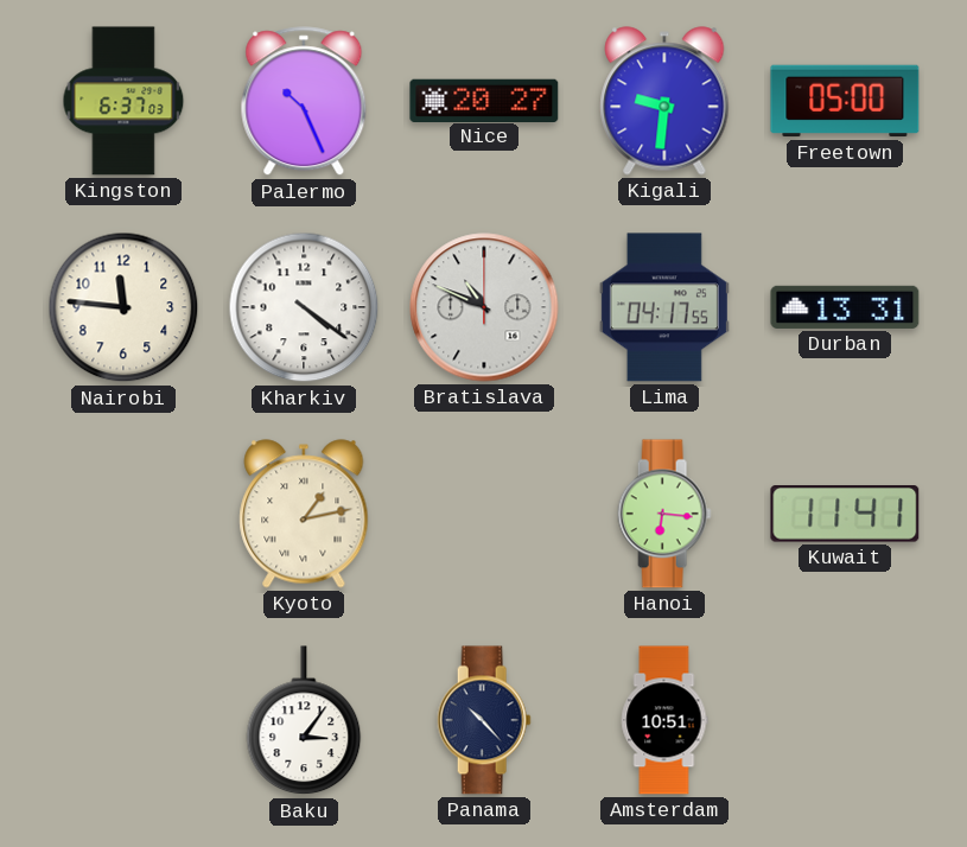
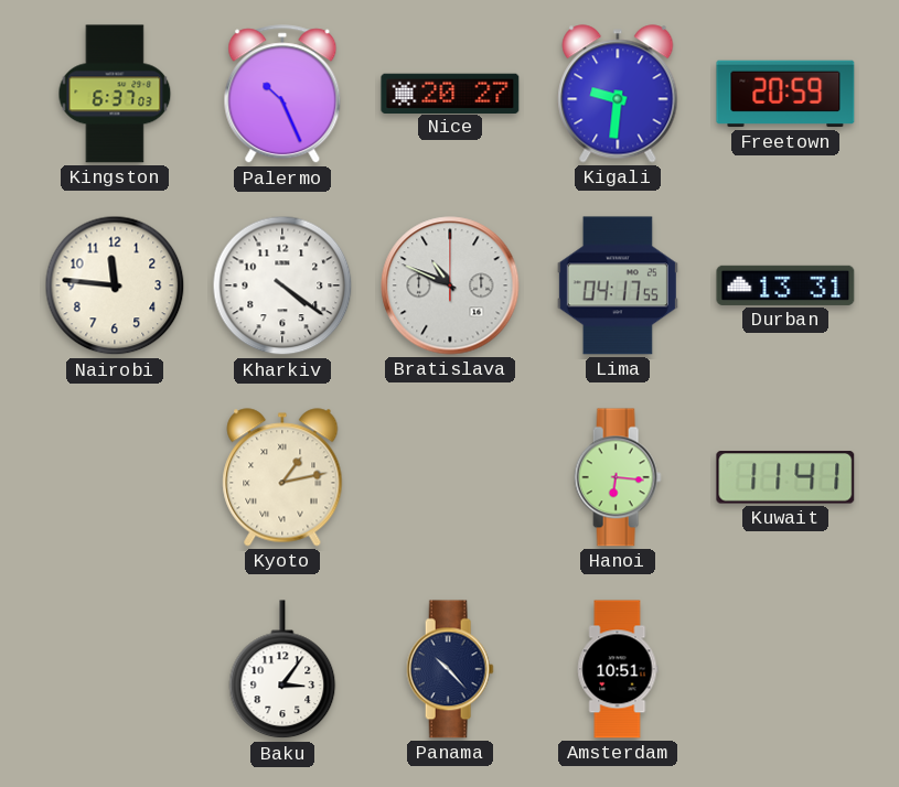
Freetown: 05:00 -> 20:59 (785, 94)
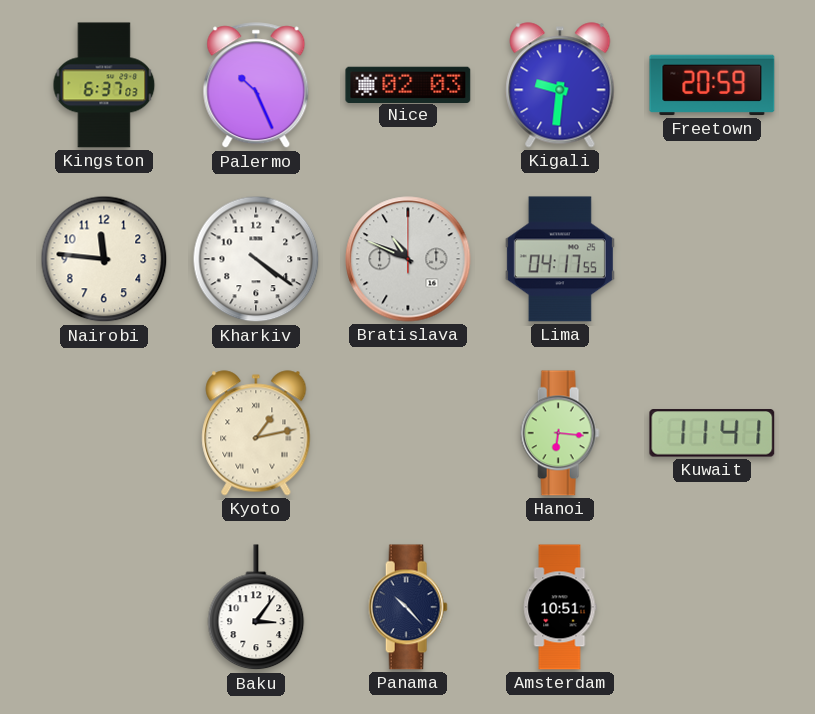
Nice: 20:27 -> 02:03 (408, 84)
Durban: 13:31 -> none (785, 285)
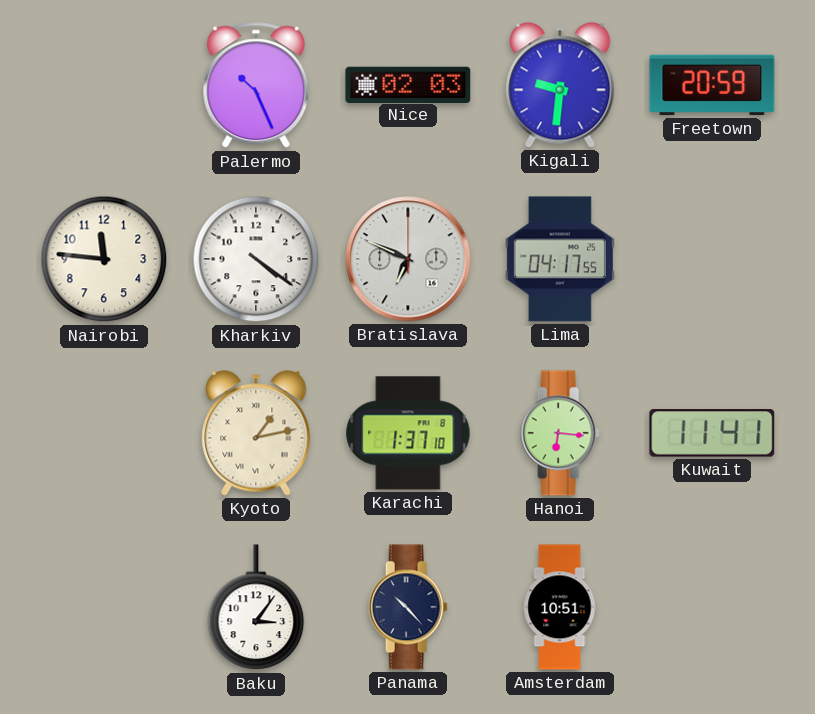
Kingston: 6:37 -> none (104, 85)
Bratislava: 10:49 -> 6:49 (408, 259)
Karachi: none -> 1:37 (408, 433)
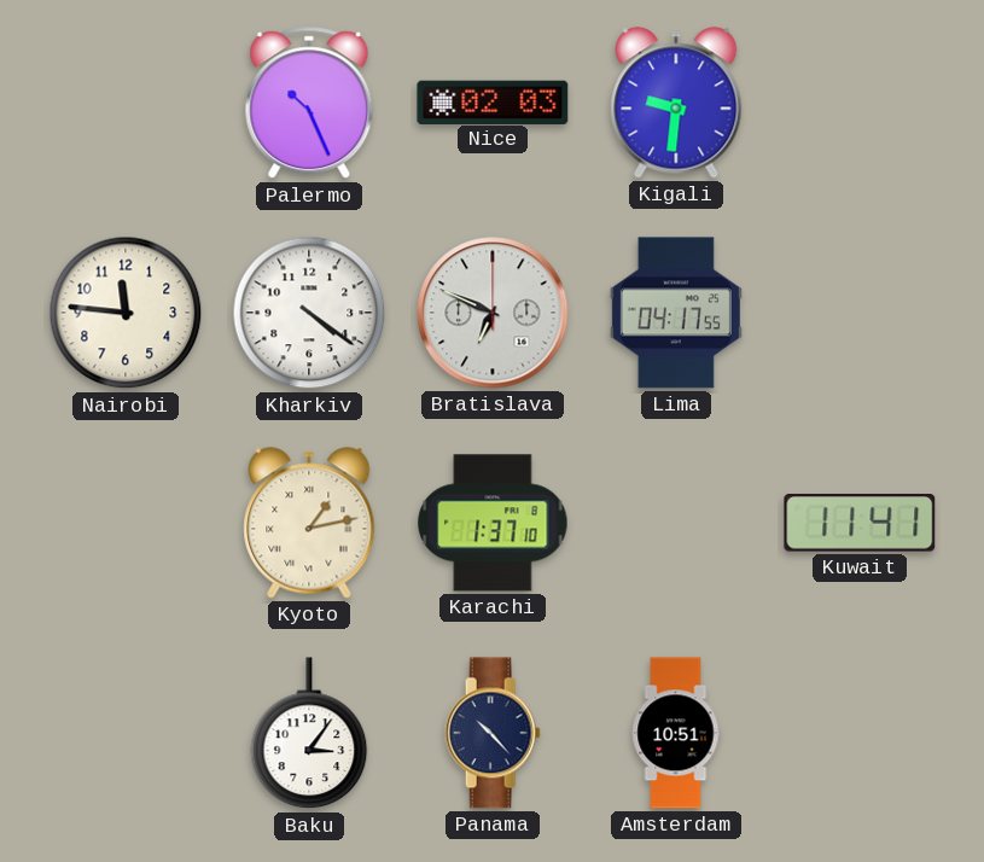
Freetown: 20:59 -> none (712, 85)
Hanoi: 6:16 -> none (560, 433)
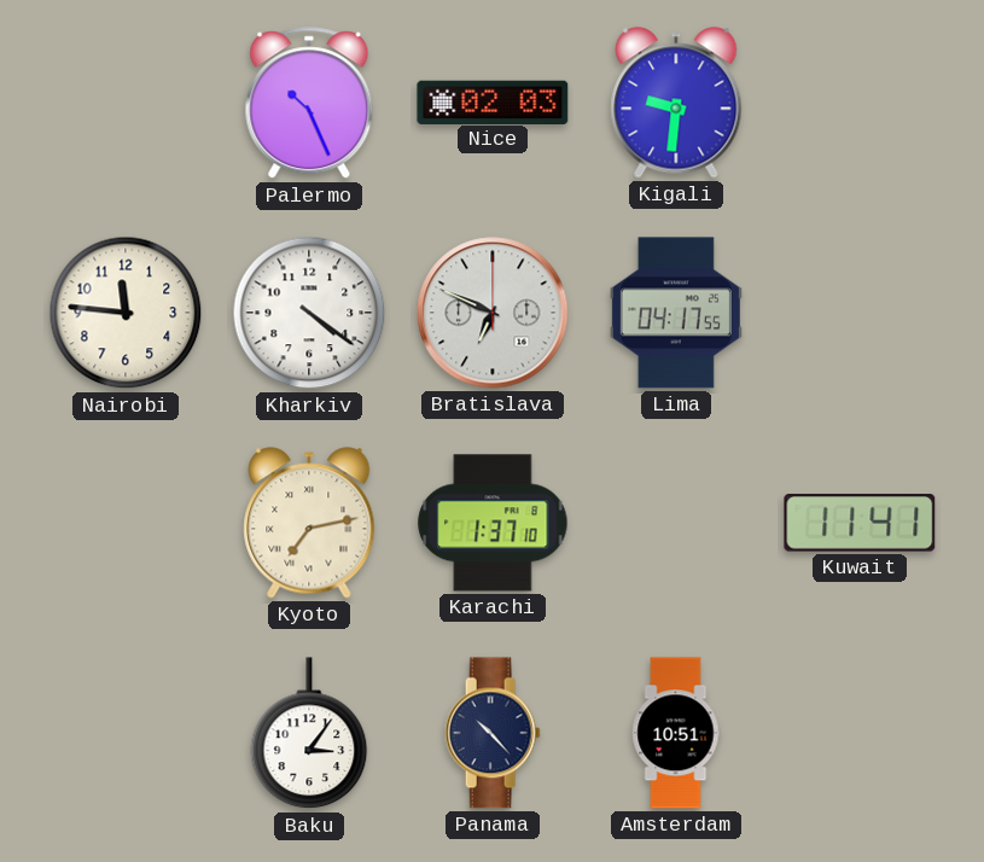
Kyoto: 1:13 -> 7:13 (309, 523)
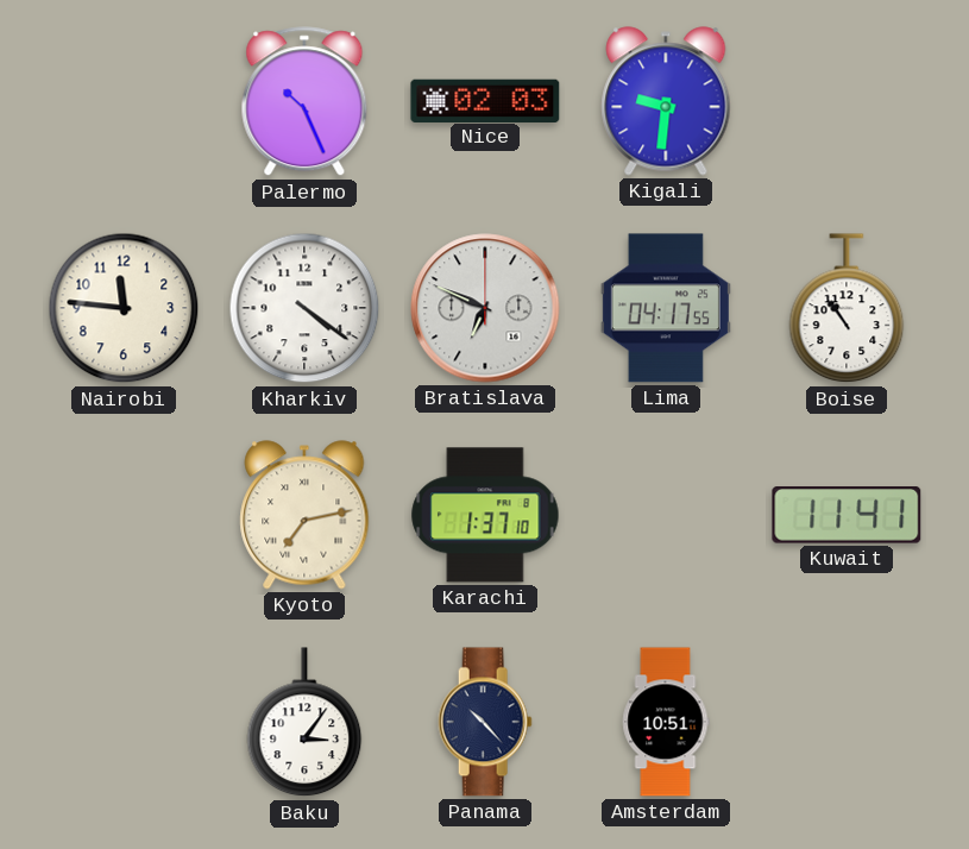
Boise: none -> 10:54 (847, 309)
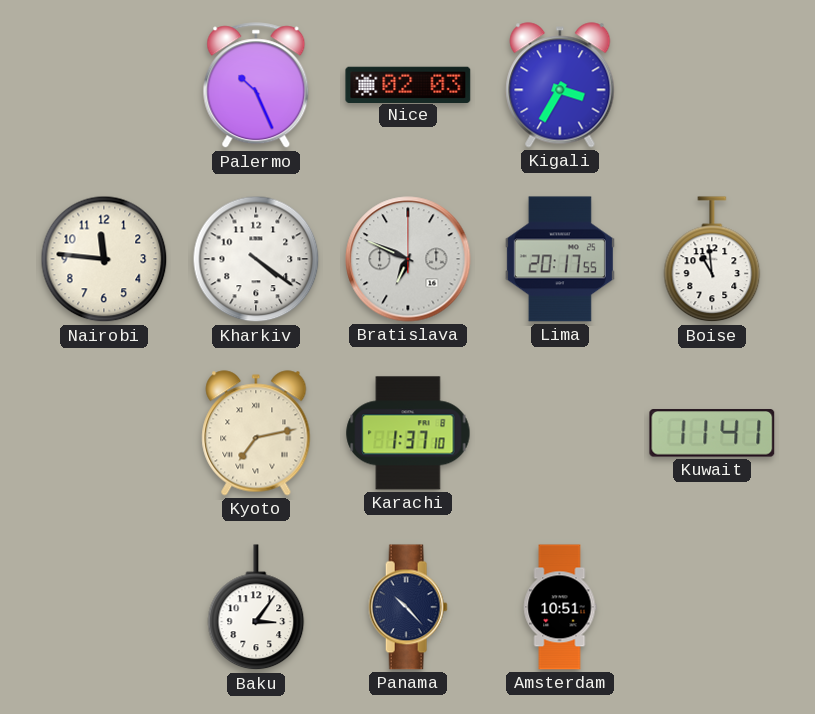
Kigali: 9:31 -> 3:35 (560, 85)
Lima: 04:17 -> 20:17 (560, 259)
Boise: 10:54 -> 10:59 (712, 260)
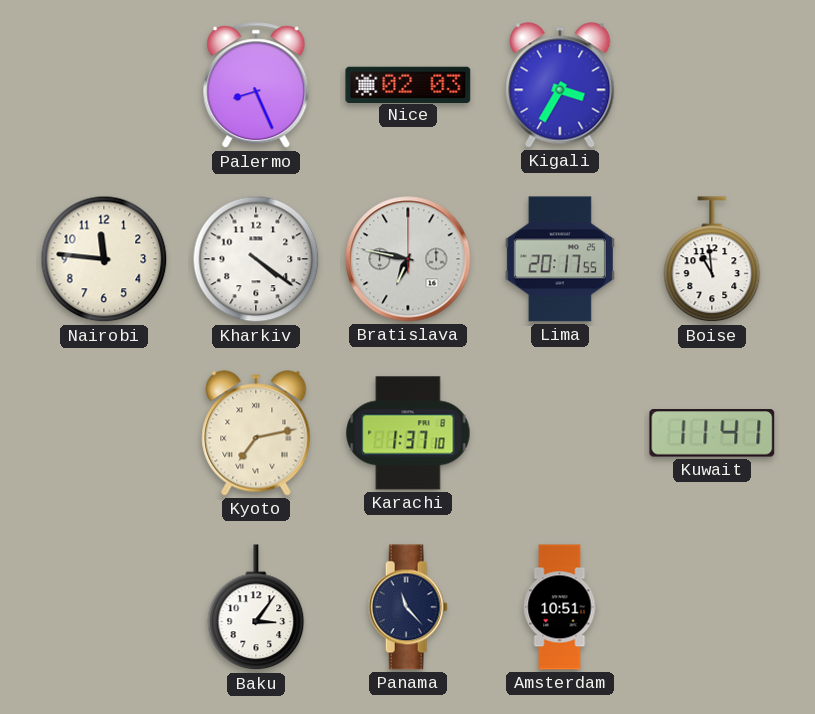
Palermo: 10:26 -> 8:26 (256, 86)
Bratislava: 6:49 -> 6:47 (408, 259)
Panama: 10:23 -> 11:23 (408, 607)
